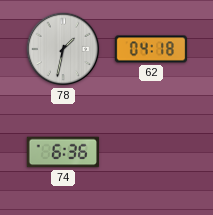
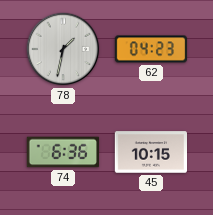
62: 04:18 -> 04:23 (151, 49)
45: none -> 10:15 (151, 152)
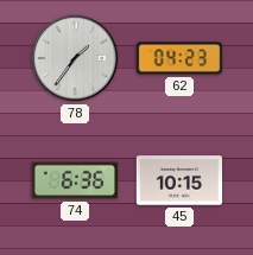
78: 1:32 -> 1:36 (75, 58)
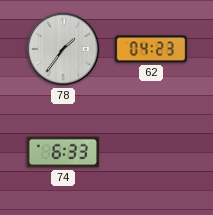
74: 6:36 -> 6:33 (63, 152)
45: 10:15 -> none (179, 180)
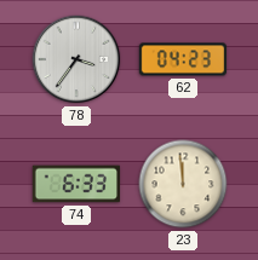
78: 1:36 -> 3:36 (76, 59)
23: none -> 11:59 (183, 184)
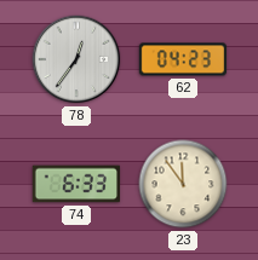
78: 3:36 -> 12:36 (76, 59)
23: 11:59 -> 11:54 (183, 184)
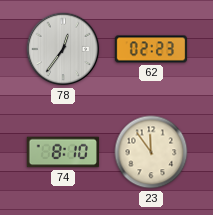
62: 04:23 -> 02:23 (151, 49)
74: 6:33 -> 8:10 (63, 152)
